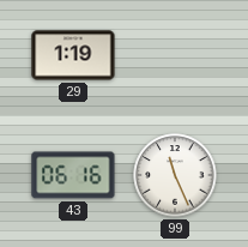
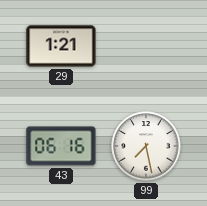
29: 1:19 -> 1:21 (61, 46)
99: 11:26 -> 7:28 (146, 146)
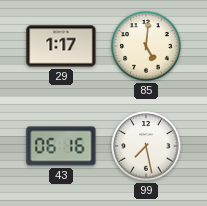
29: 1:21 -> 1:17 (61, 46)
85: none -> 5:01 (146, 46)
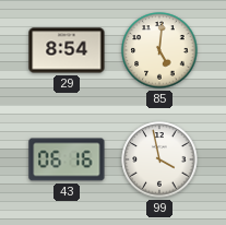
29: 1:17 -> 8:54 (67, 50)
99: 7:28 -> 3:58 (159, 159)
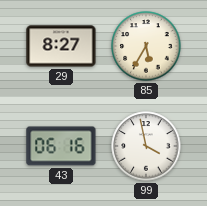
29: 8:54 -> 8:27 (61, 46)
85: 5:01 -> 5:35 (146, 46)
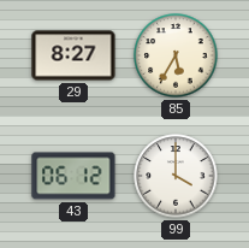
43: 06:16 -> 06:12 (73, 176)
99: 3:58 -> 4:00 (176, 176)
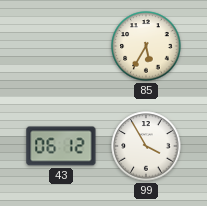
29: 8:27 -> none (73, 55)
99: 4:00 -> 3:55 (146, 146)
